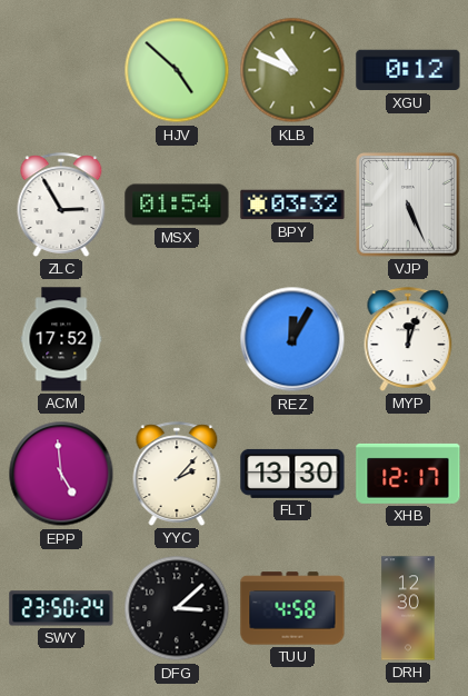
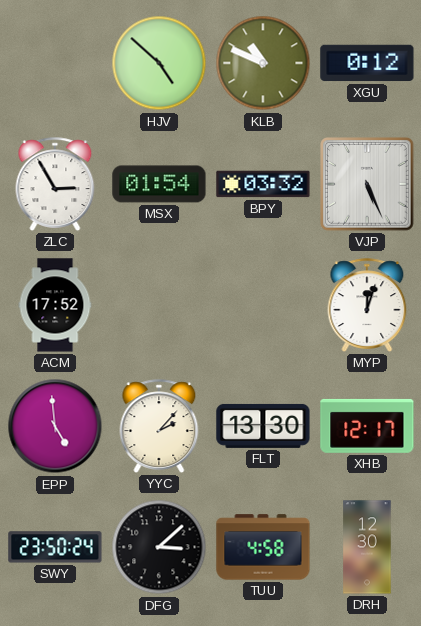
REZ: 12:05 -> none (292, 339)
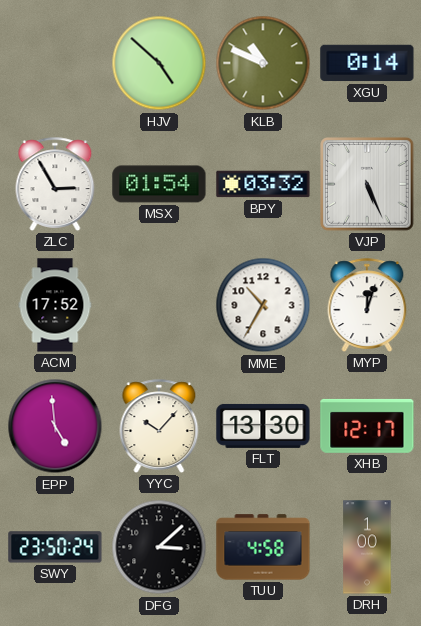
XGU: 0:12 -> 0:14 (367, 63)
MME: none -> 10:35 (263, 305)
YYC: 2:07 -> 10:07 (159, 426)
DRH: 12:30 -> 1:00 (367, 547)
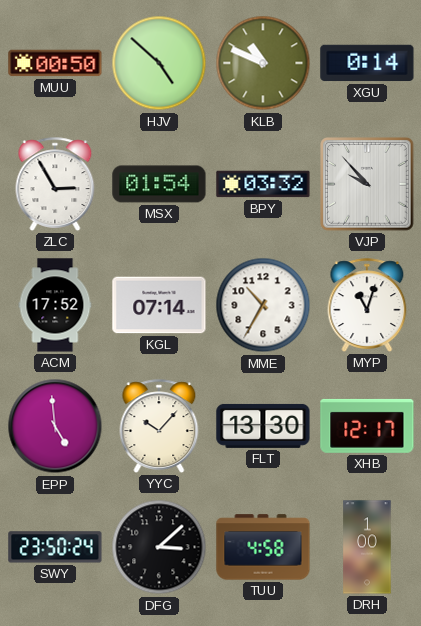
MUU: none -> 00:50 (55, 63)
VJP: 5:26 -> 9:53 (368, 185)
KGL: none -> 07:14 (159, 305)
MYP: 12:03 -> 11:03 (367, 305)
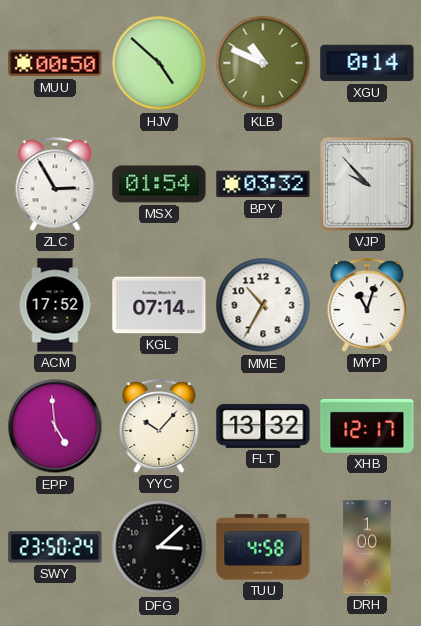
FLT: 13:30 -> 13:32 (263, 426)
